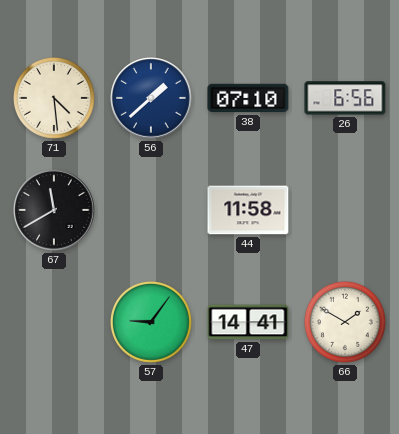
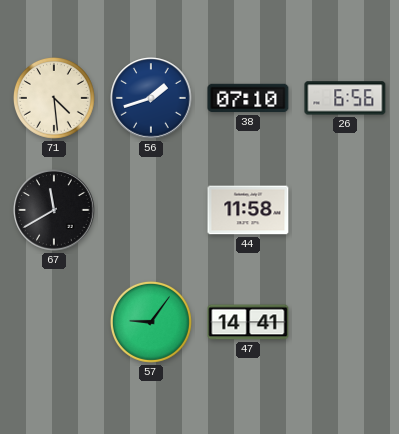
56: 1:38 -> 1:42 (151, 98)
66: 1:50 -> none (345, 322)
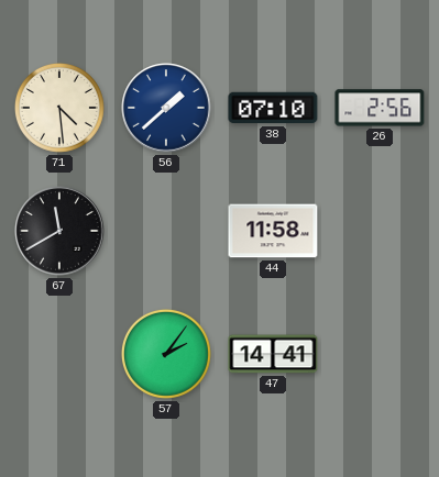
56: 1:42 -> 1:38 (166, 108)
26: 6:56 -> 2:56 (380, 108)
57: 9:06 -> 2:06 (166, 354)
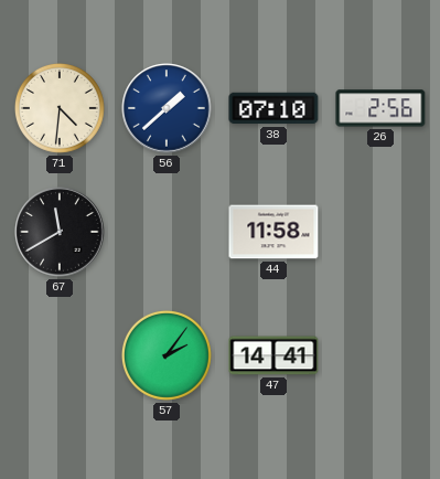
71: 4:29 -> 4:31 (60, 108)
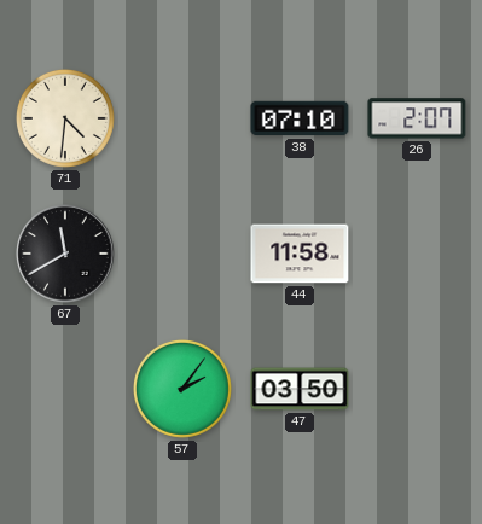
56: 1:38 -> none (167, 108)
26: 2:56 -> 2:07 (417, 118)
47: 14:41 -> 03:50 (300, 389)
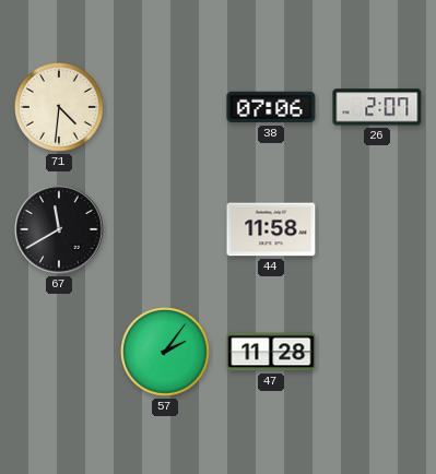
38: 07:10 -> 07:06 (271, 107)
47: 03:50 -> 11:28 (271, 352)
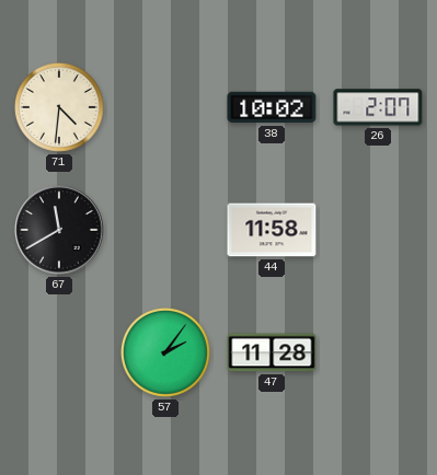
38: 07:06 -> 10:02 (272, 107)
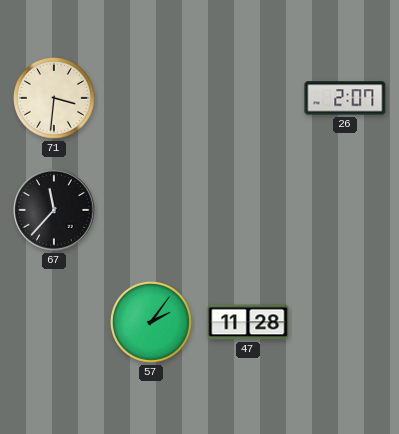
71: 4:31 -> 3:31 (54, 98)
38: 10:02 -> none (272, 107)
67: 11:40 -> 11:37 (54, 210)
44: 11:58 -> none (272, 230)
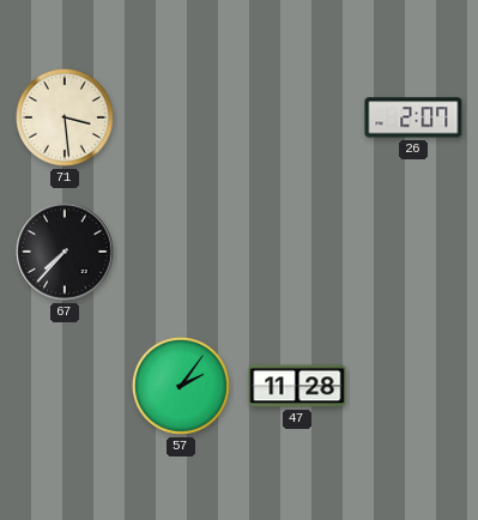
71: 3:31 -> 3:29 (65, 117)
67: 11:37 -> 7:37 (65, 252)
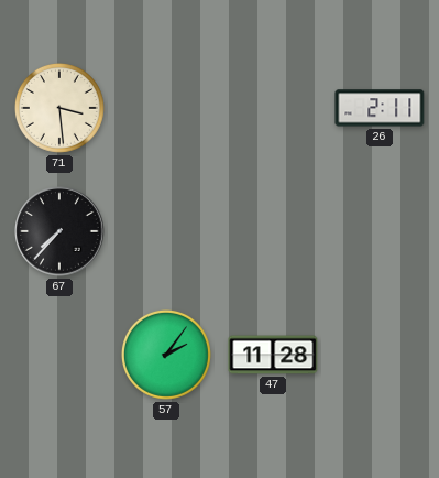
26: 2:07 -> 2:11 (380, 108)
